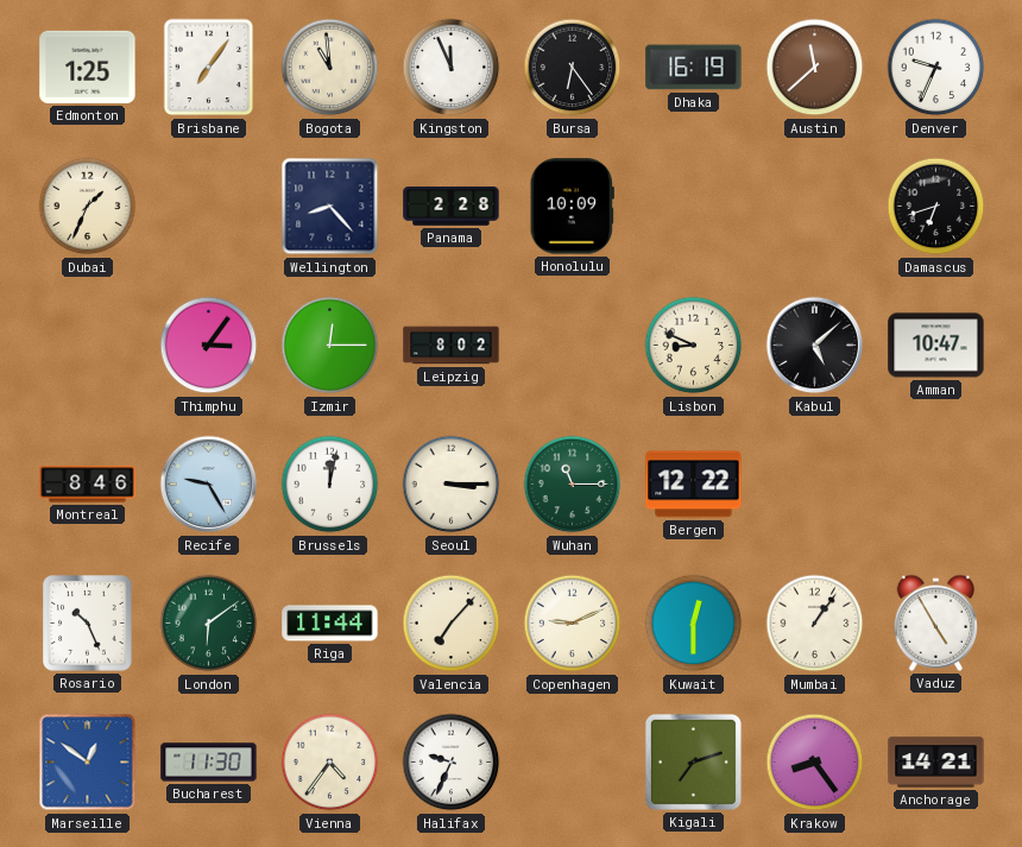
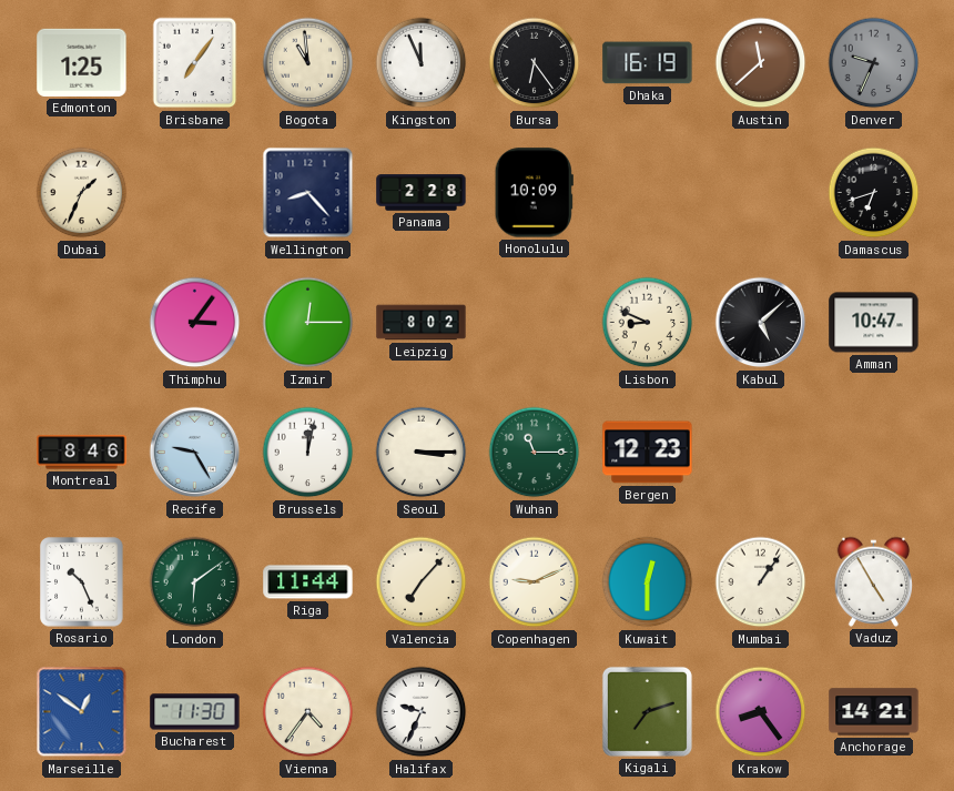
Denver dial: white -> grey (874, 63)
Bergen: 12:22 -> 12:23 (648, 453)
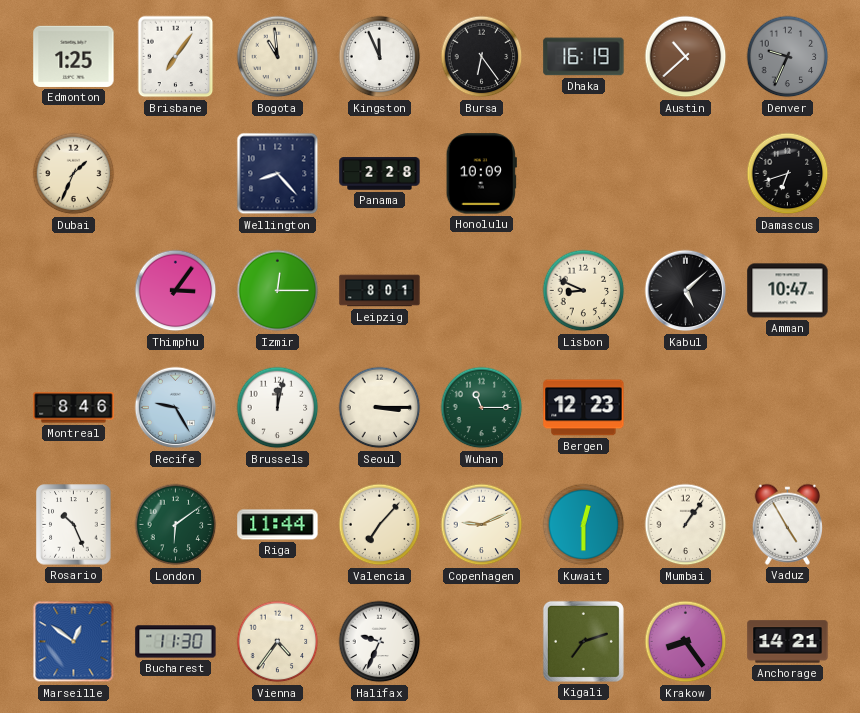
Austin: 11:38 -> 10:38 (686, 57)
Leipzig: 8:02 -> 8:01 (380, 291)
